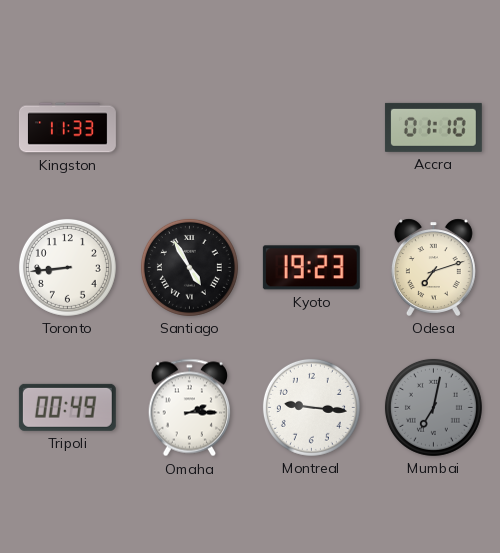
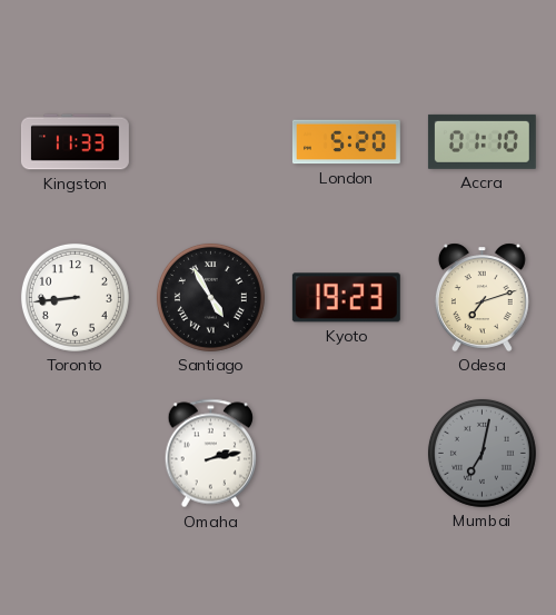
London: none -> 5:20 (346, 142)
Tripoli: 00:49 -> none (67, 407)
Omaha: 2:15 -> 2:13 (210, 454)
Montreal: 9:16 -> none (311, 407)
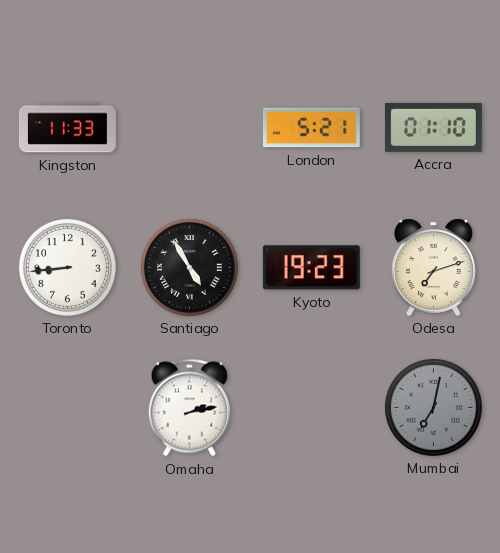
London: 5:20 -> 5:21 (311, 128)
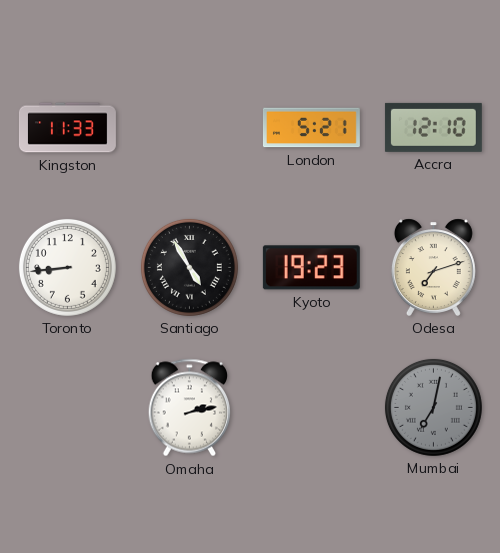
Accra: 01:10 -> 12:10 (433, 127)
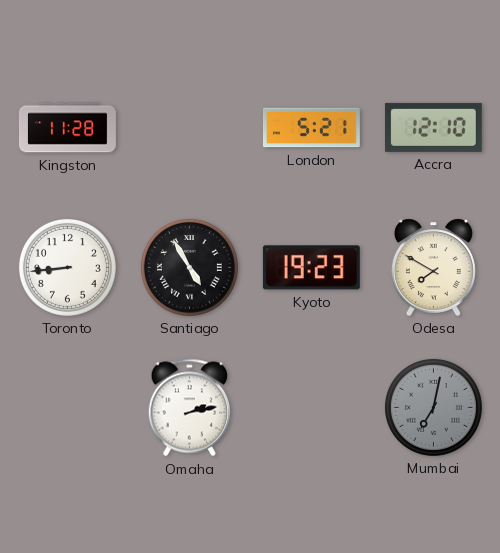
Kingston: 11:33 -> 11:28 (67, 128)
Odesa: 7:12 -> 7:50 (433, 267)
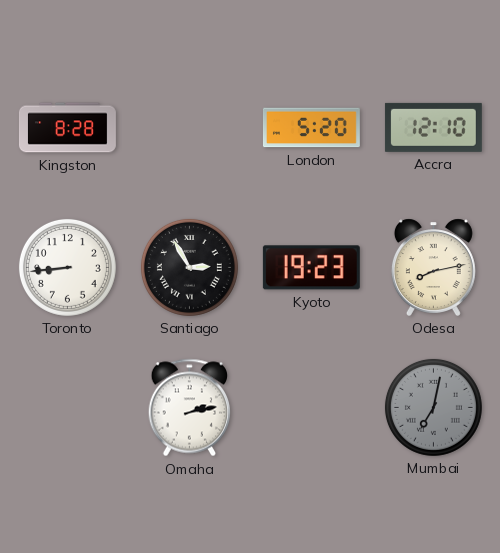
Kingston: 11:28 -> 8:28 (67, 128)
London: 5:21 -> 5:20 (311, 128)
Santiago: 4:55 -> 2:55 (189, 267)
Odesa: 7:50 -> 8:13 (433, 267)
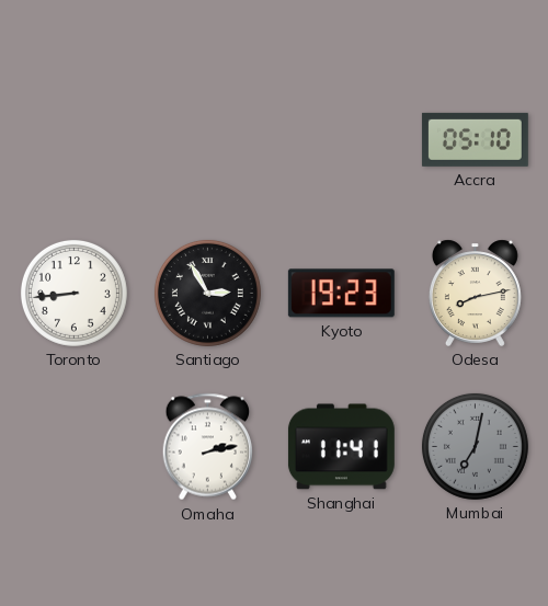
Kingston: 8:28 -> none (67, 128)
London: 5:20 -> none (311, 128)
Accra: 12:10 -> 05:10 (475, 139)
Shanghai: none -> 11:41 (341, 447)
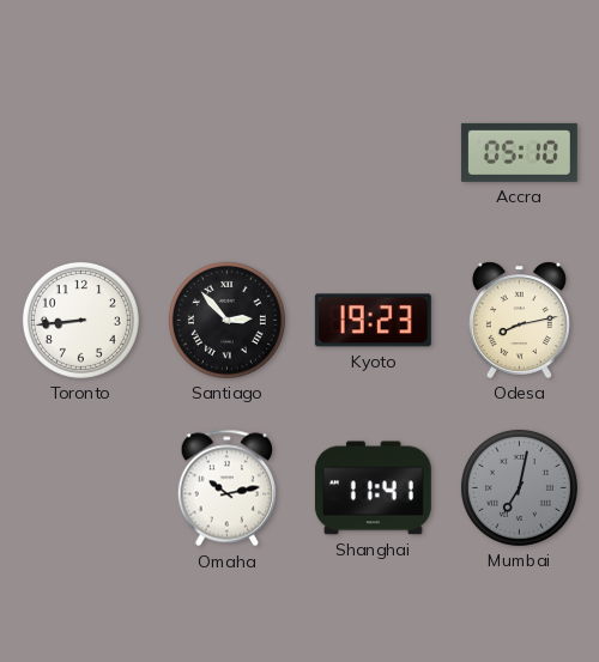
Santiago: 2:55 -> 2:53 (226, 320)
Omaha: 2:13 -> 10:13 (226, 488)
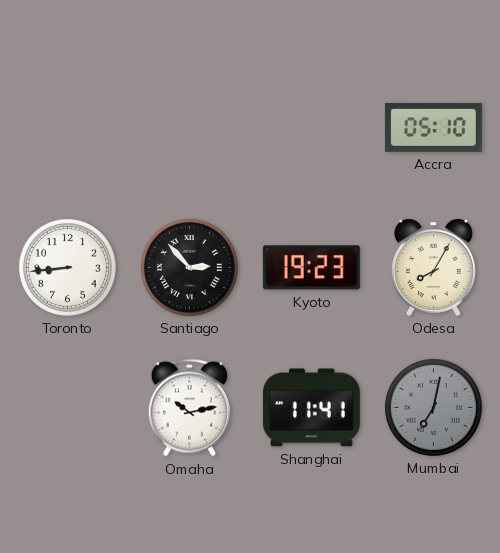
Odesa: 8:13 -> 8:05 (433, 267)
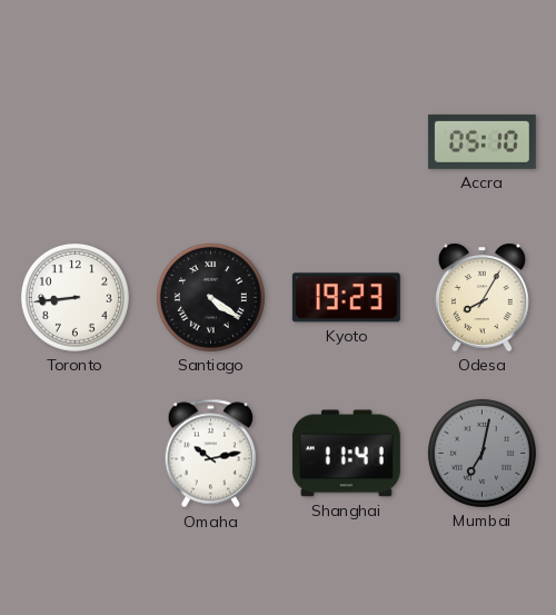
Santiago: 2:53 -> 4:21 (210, 297)
